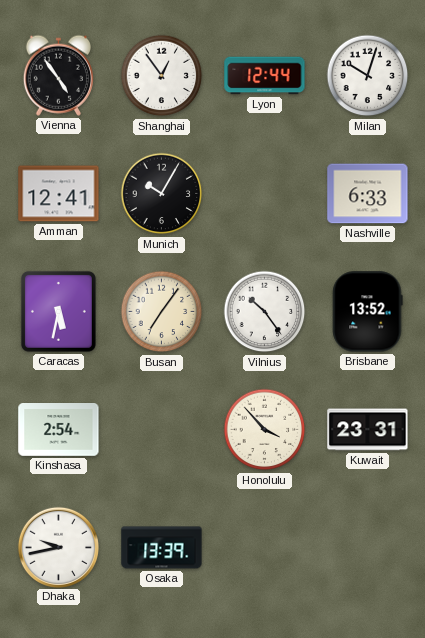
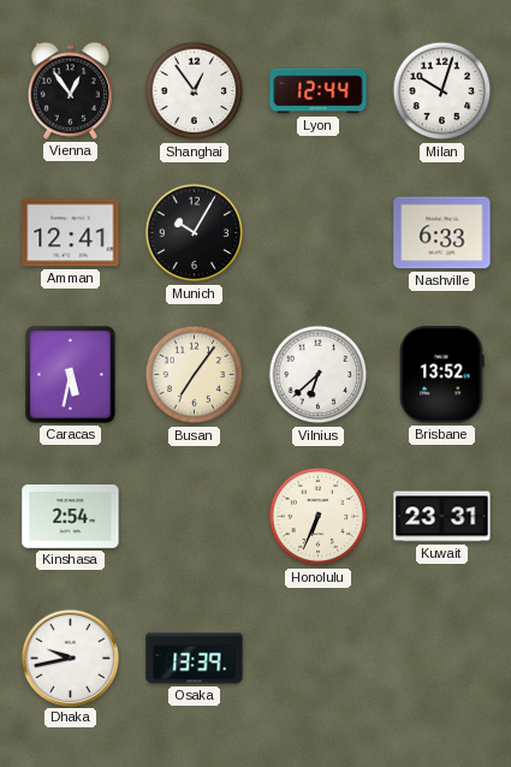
Vienna: 4:54 -> 12:54 (70, 90)
Vilnius: 10:24 -> 6:38 (319, 375)
Honolulu: 3:53 -> 6:34 (319, 517)
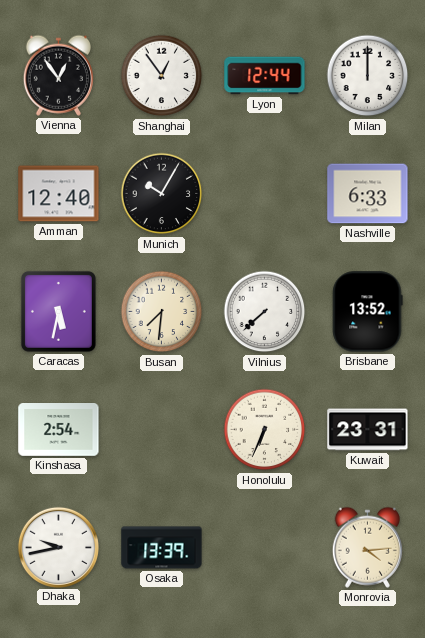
Milan: 10:03 -> 12:00 (368, 76)
Amman: 12:41 -> 12:40 (59, 194)
Busan: 7:06 -> 7:31 (162, 312)
Vilnius: 6:38 -> 7:38 (265, 312)
Monrovia: none -> 4:14 (367, 547)
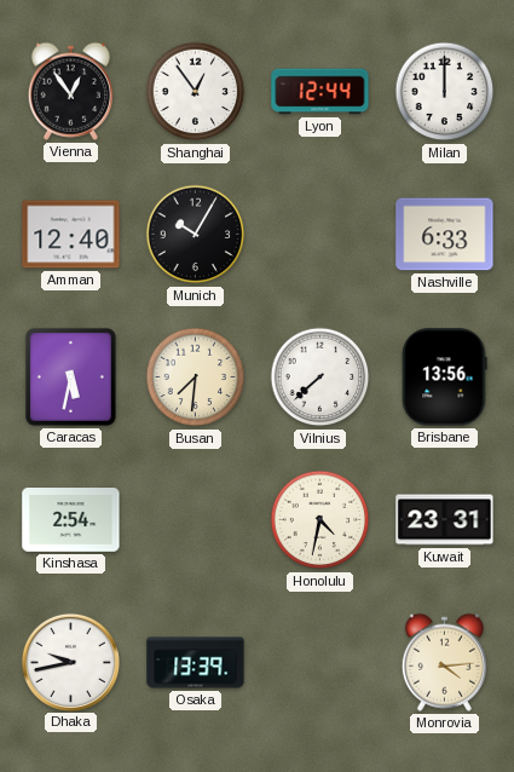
Brisbane: 13:52 -> 13:56 (445, 378)
Honolulu: 6:34 -> 4:32 (320, 520)
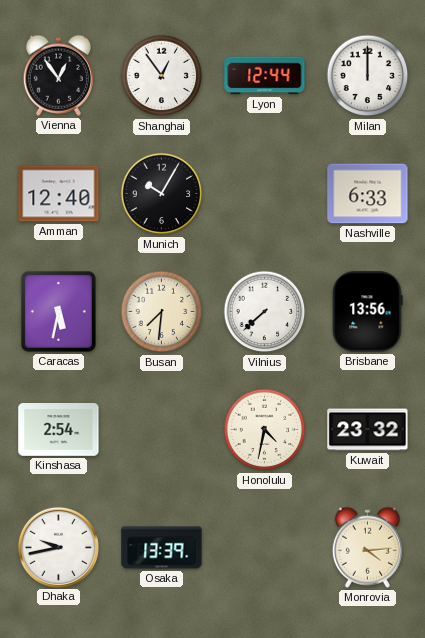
Kuwait: 23:31 -> 23:32 (368, 430)
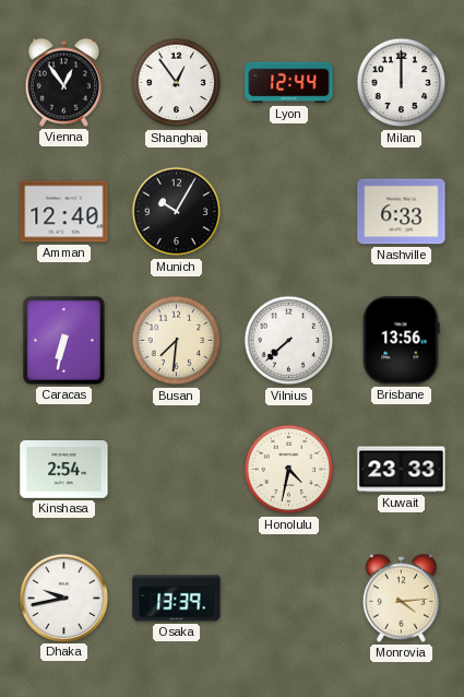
Caracas: 5:32 -> 6:32 (63, 340)
Kuwait: 23:32 -> 23:33 (402, 470)
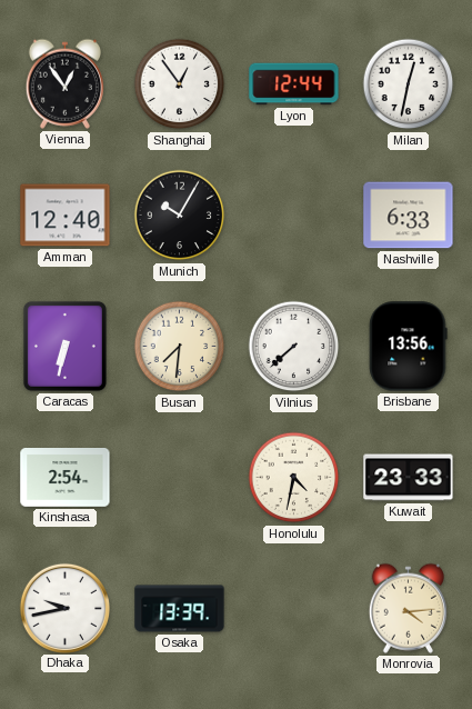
Milan: 12:00 -> 12:32 (409, 84)
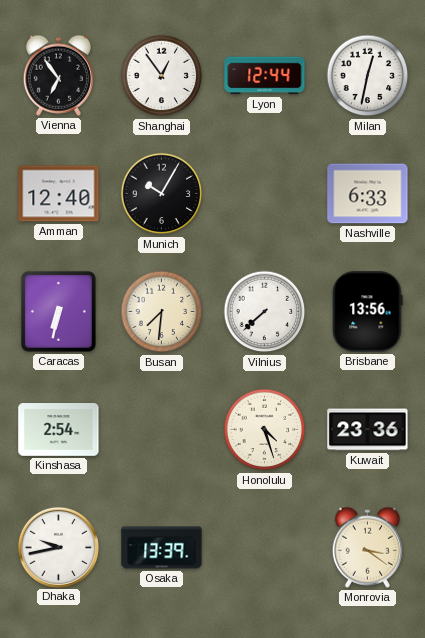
Vienna: 12:54 -> 6:54 (58, 75)
Honolulu: 4:32 -> 4:27 (265, 430)
Kuwait: 23:33 -> 23:36 (368, 430)
Monrovia: 4:14 -> 3:21 (367, 547)
